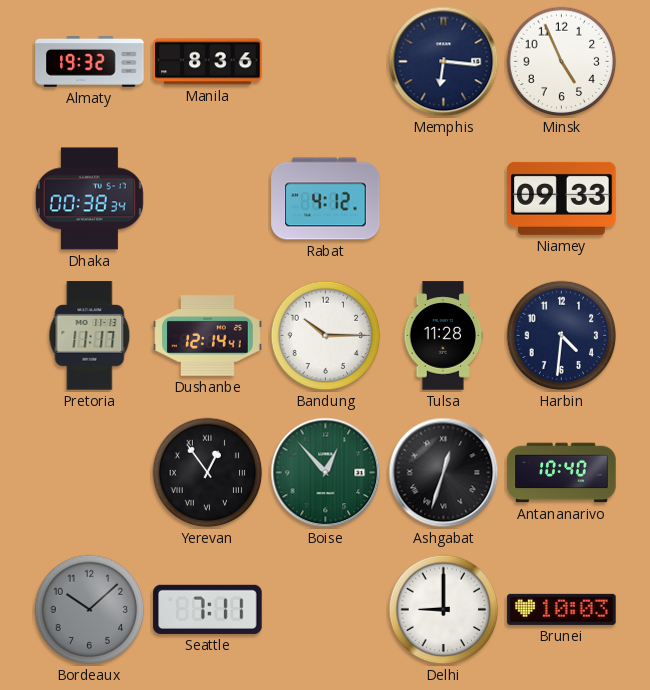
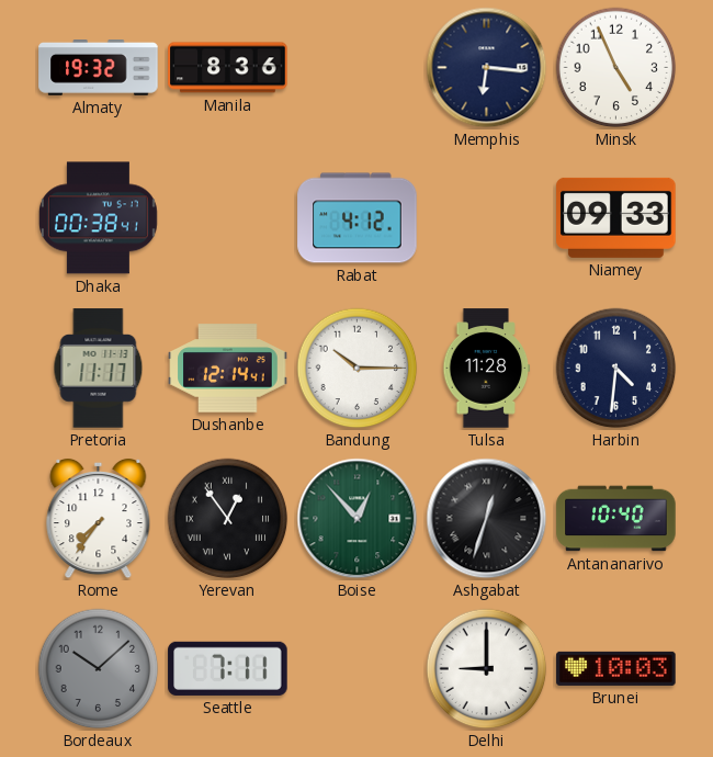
Dhaka: 00:38:34 -> 00:38:41 (98, 218)
Rome: none -> 7:36 (99, 519)
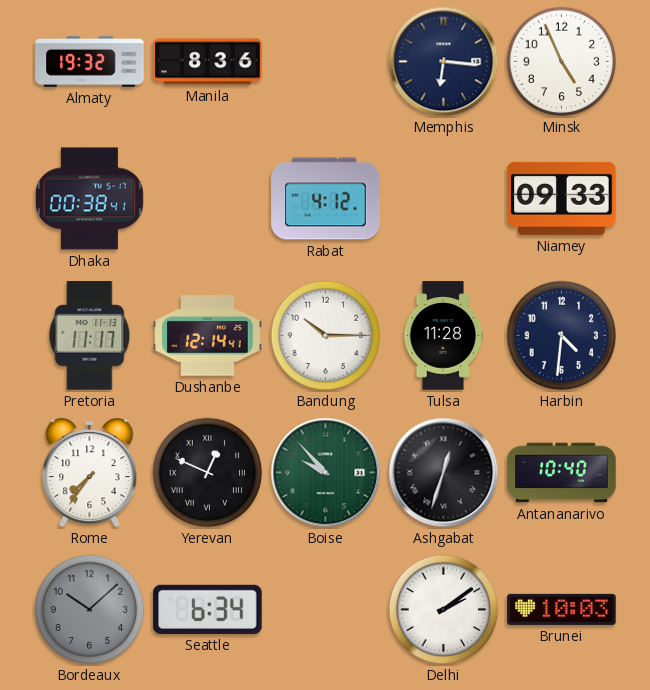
Yerevan: 12:54 -> 12:49 (208, 473)
Boise: 12:53 -> 9:53 (326, 473)
Seattle: 7:11 -> 6:34 (208, 609)
Delhi: 9:00 -> 2:09 (444, 610)
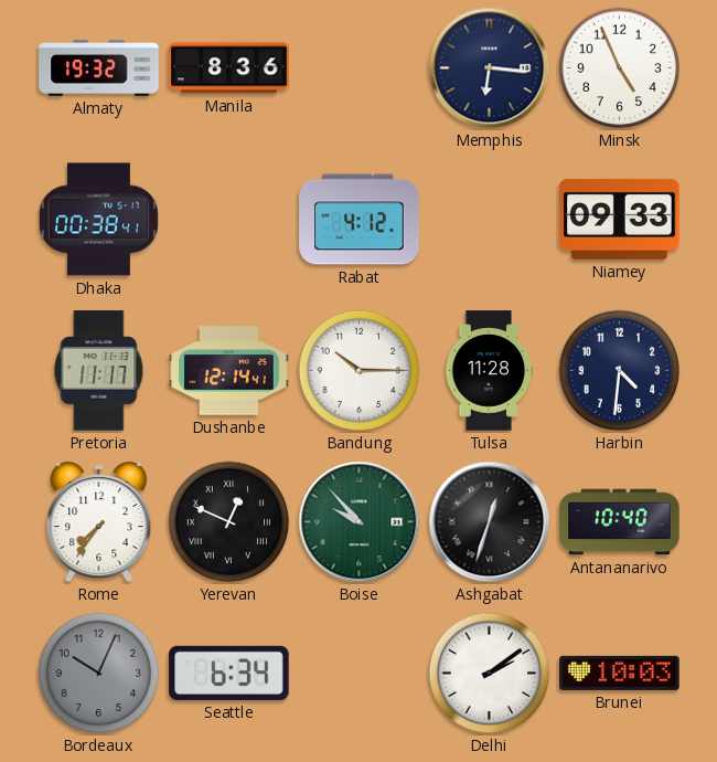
Bordeaux: 10:08 -> 10:04 (99, 674)
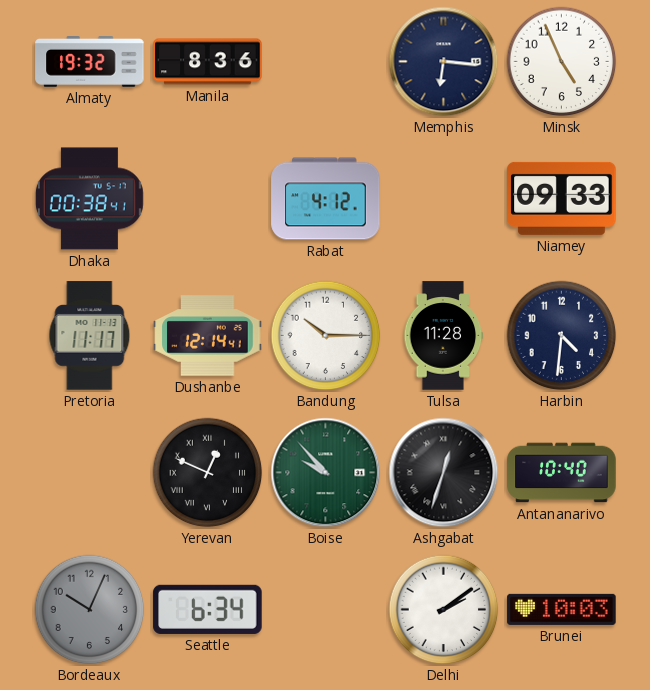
Rome: 7:36 -> none (99, 522)
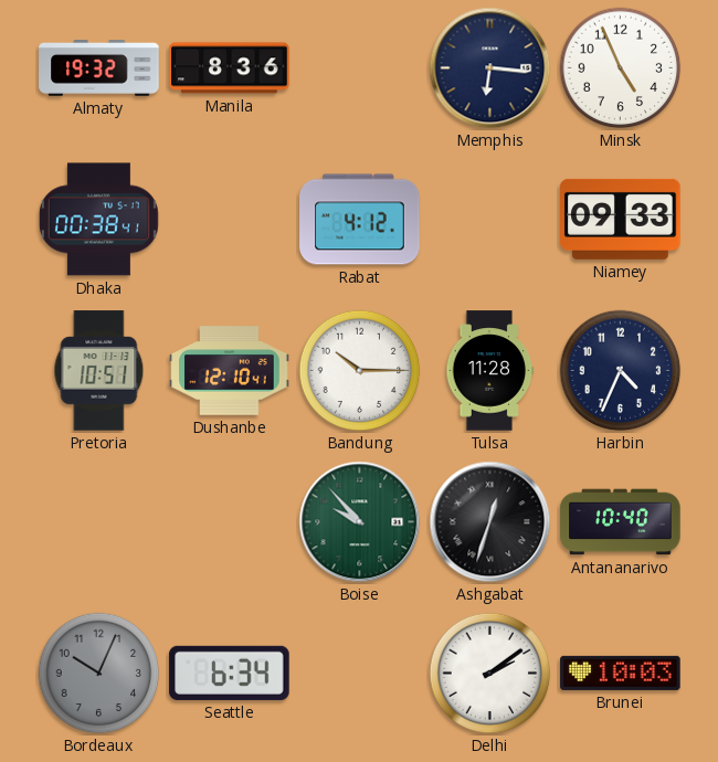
Pretoria: 11:17 -> 10:51 (99, 371)
Dushanbe: 12:14 -> 12:10 (230, 371)
Harbin: 4:31 -> 4:34 (621, 371)
Yerevan: 12:49 -> none (208, 473)
